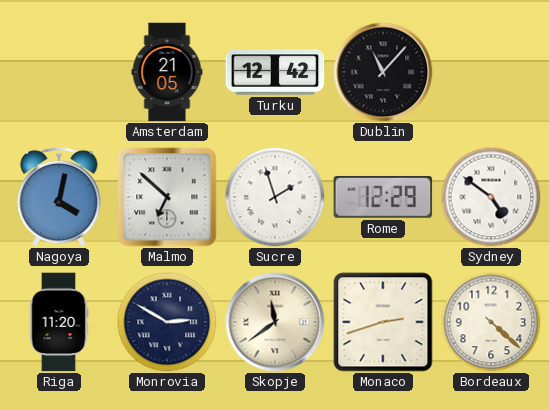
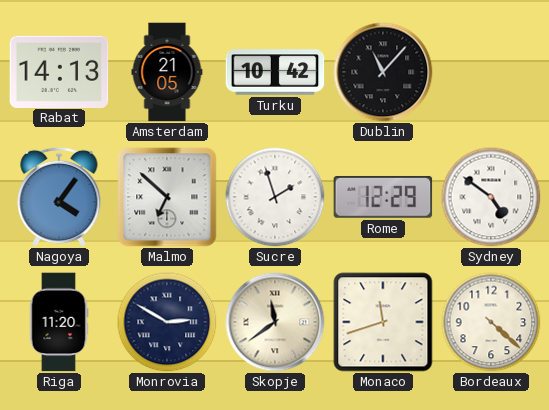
Rabat: none -> 14:13 (59, 71)
Turku: 12:42 -> 10:42 (275, 72)
Nagoya: 4:02 -> 4:06 (59, 197)
Monaco: 2:42 -> 11:42 (383, 322)
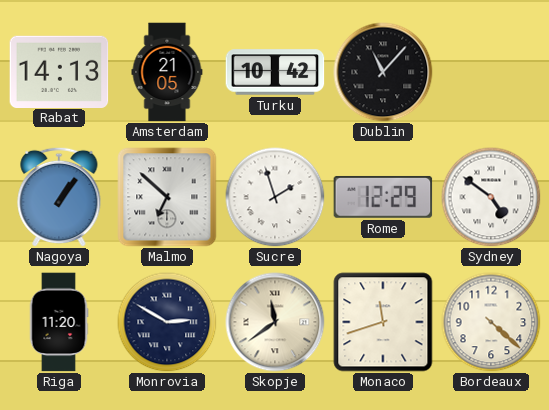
Nagoya: 4:06 -> 1:06 (59, 197)
